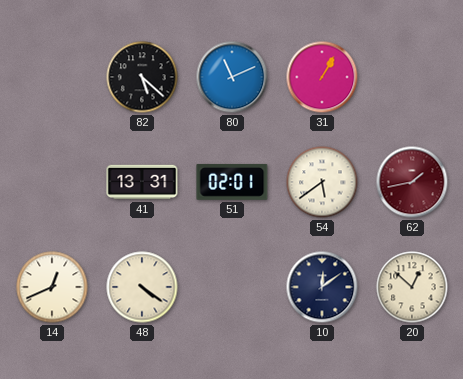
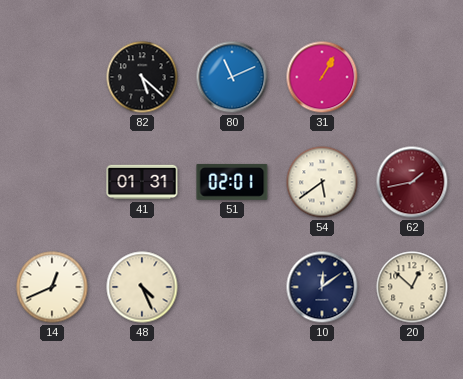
41: 13:31 -> 01:31 (142, 182)
48: 4:21 -> 4:26 (142, 287)
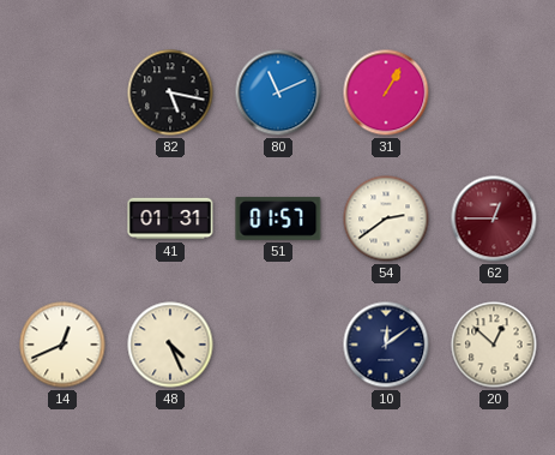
82: 5:22 -> 5:17 (170, 92)
51: 02:01 -> 01:57 (278, 218)
54: 5:39 -> 2:39 (386, 218)
62: 1:43 -> 12:45 (494, 218)
